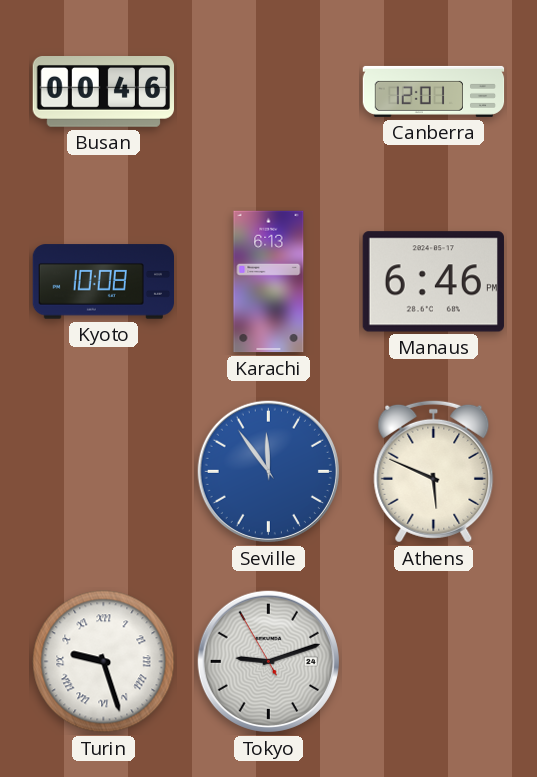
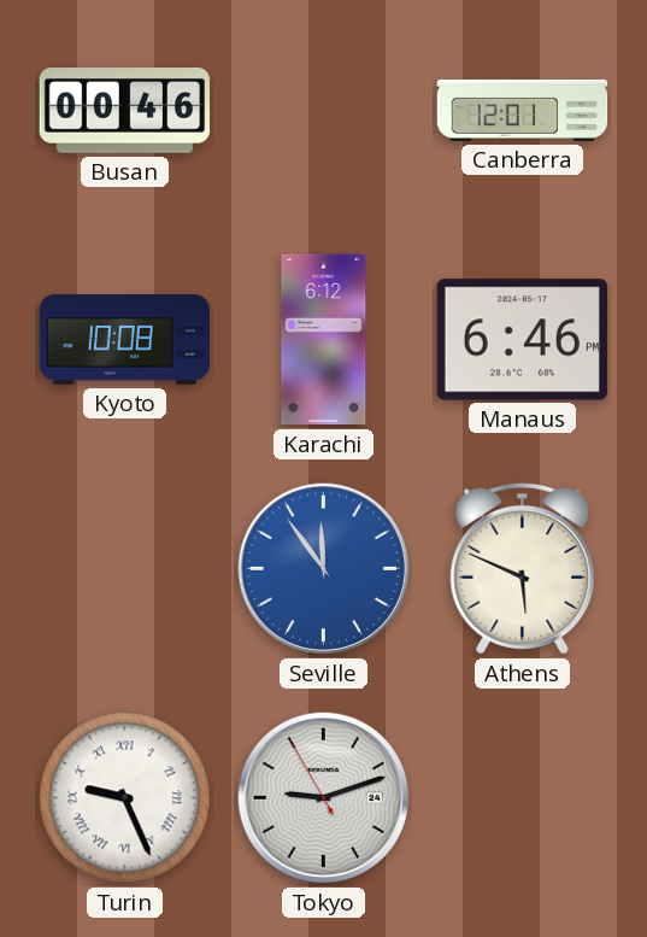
Karachi: 6:13 -> 6:12 (324, 340)
Turin: 9:27 -> 9:26 (125, 798)
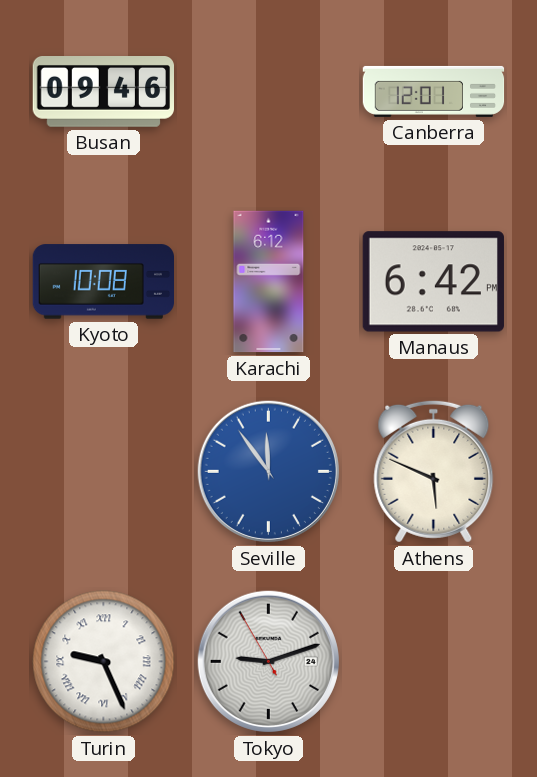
Busan: 00:46 -> 09:46 (104, 92)
Manaus: 6:46 -> 6:42 (433, 282)
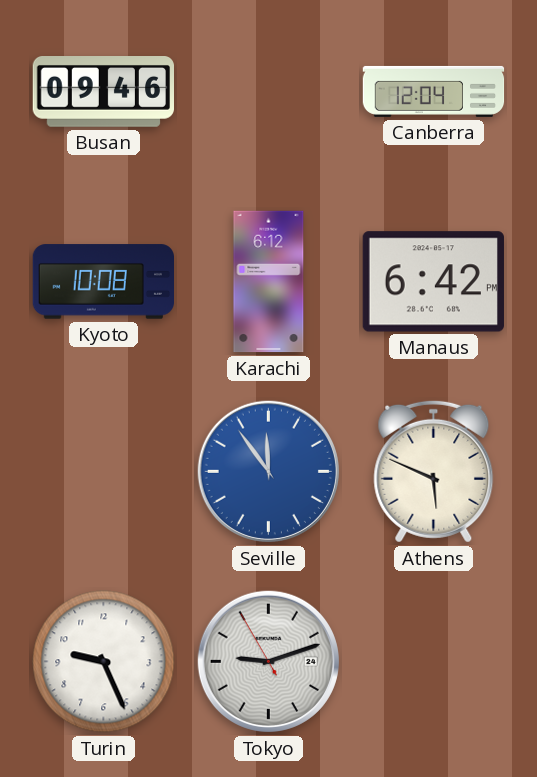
Canberra: 12:01 -> 12:04 (434, 91)
Turin numerals: Roman -> Arabic (104, 662)
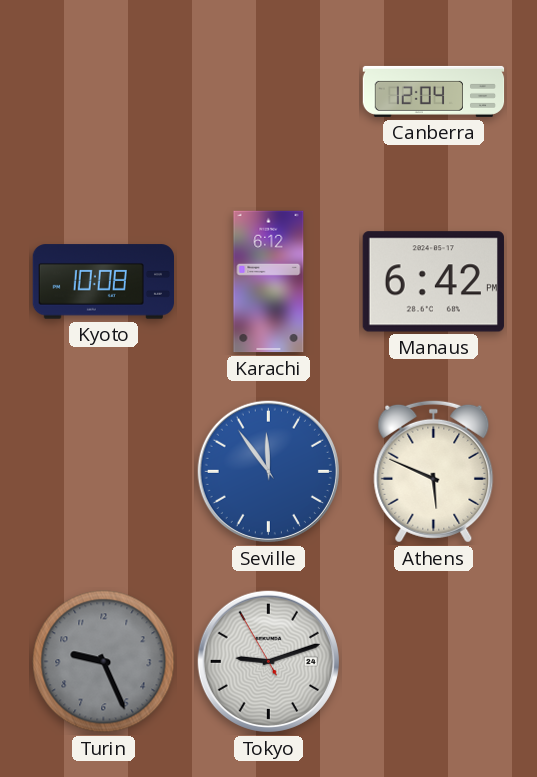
Busan: 09:46 -> none (104, 92)
Turin dial: white -> grey (104, 662)
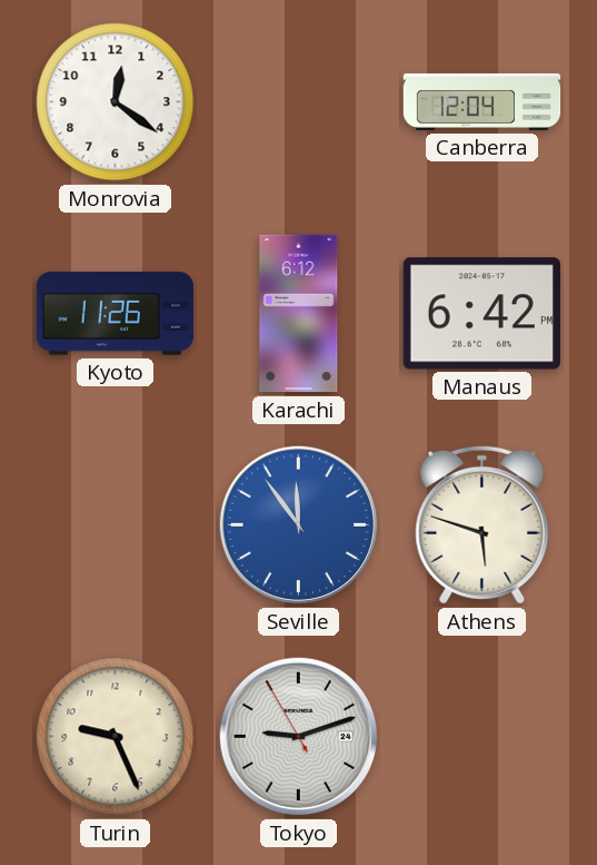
Monrovia: none -> 12:21 (116, 102)
Kyoto: 10:08 -> 11:26 (115, 314)
Athens: 5:49 -> 5:48 (482, 524)
Turin dial: grey -> cream (116, 737)
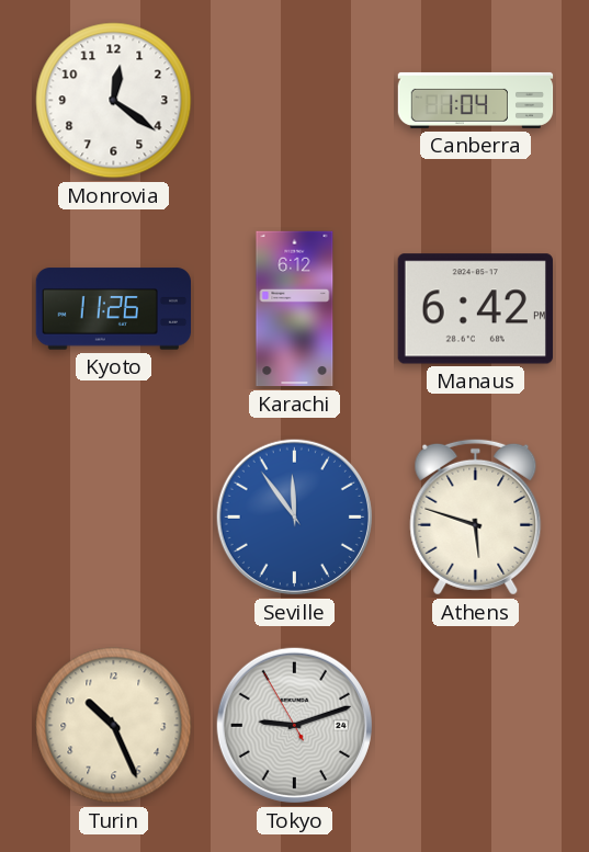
Canberra: 12:04 -> 1:04 (476, 100)
Turin: 9:26 -> 10:26 (114, 726)
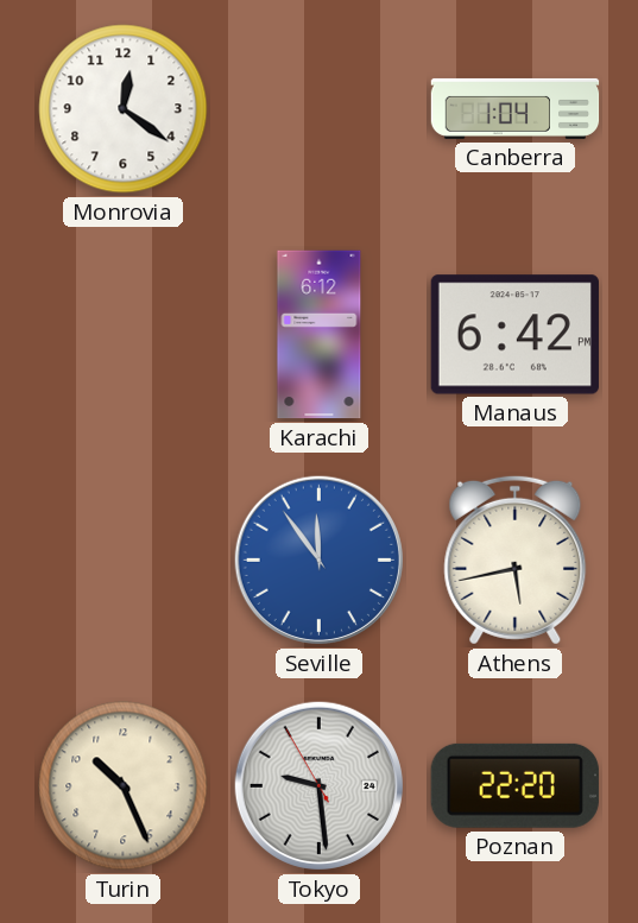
Kyoto: 11:26 -> none (113, 309)
Athens: 5:48 -> 5:43 (516, 560)
Tokyo: 9:11 -> 9:28 (318, 785)
Poznan: none -> 22:20 (514, 785)
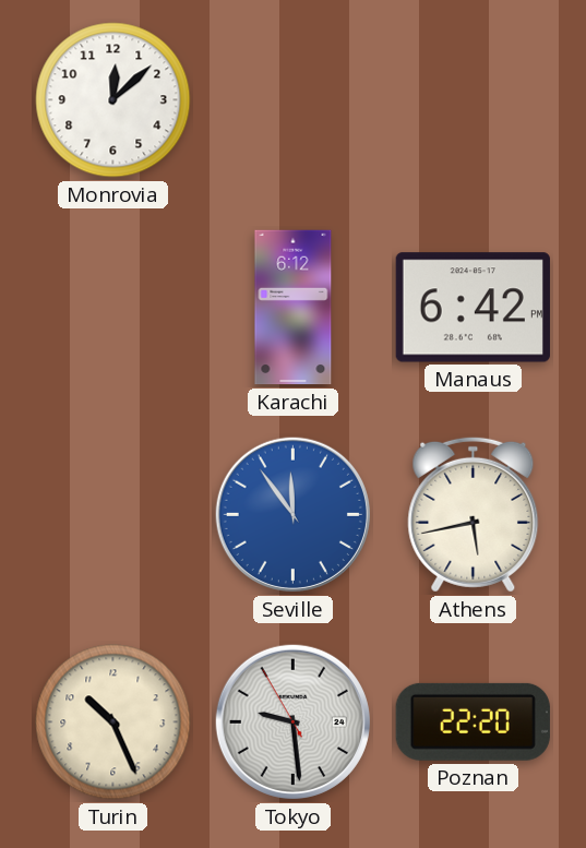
Monrovia: 12:21 -> 12:08 (113, 100)
Canberra: 1:04 -> none (516, 108)
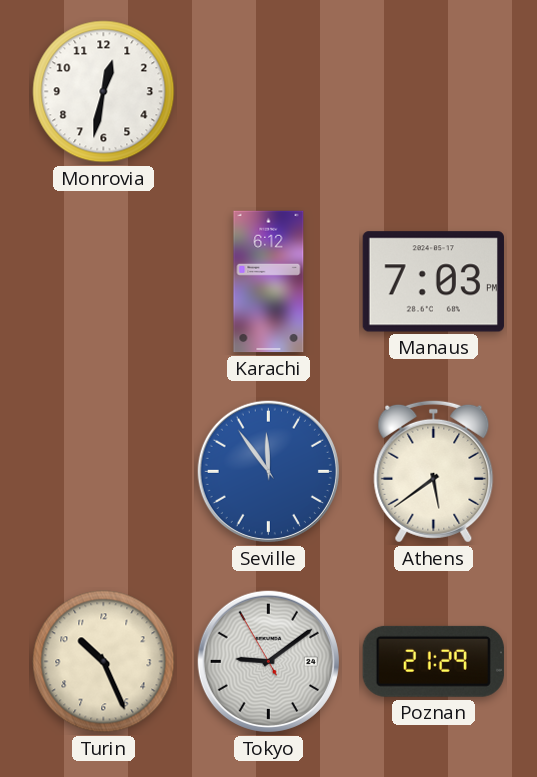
Monrovia: 12:08 -> 12:32 (104, 92)
Manaus: 6:42 -> 7:03 (433, 282)
Athens: 5:43 -> 5:39 (434, 471)
Tokyo: 9:28 -> 9:08 (268, 661)
Poznan: 22:20 -> 21:29 (433, 661)
